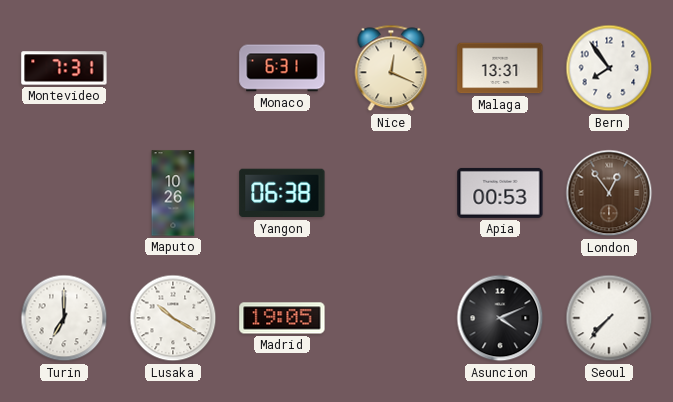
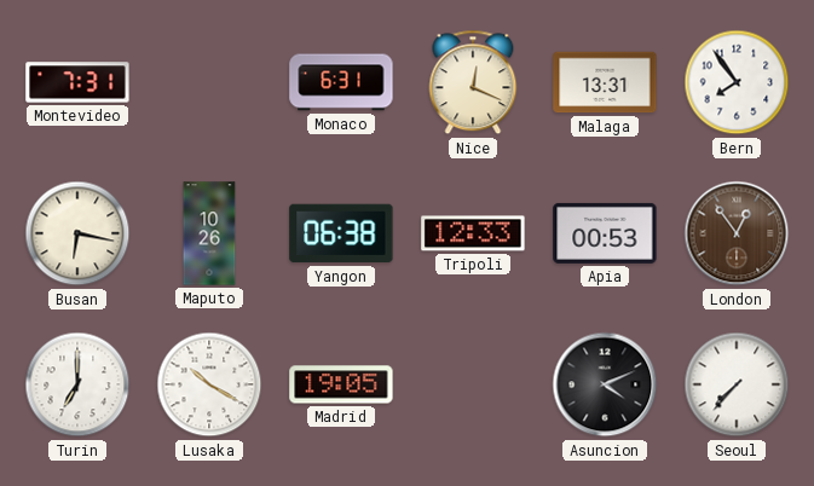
Busan: none -> 6:17 (77, 233)
Tripoli: none -> 12:33 (473, 233)
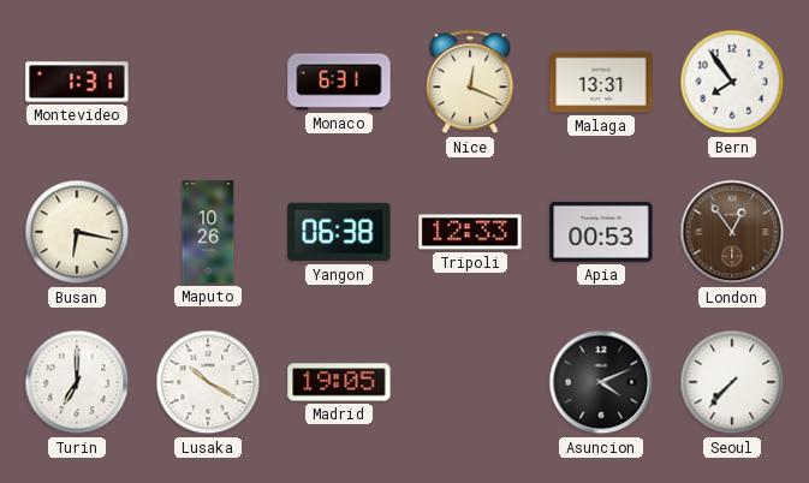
Montevideo: 7:31 -> 1:31 (77, 82)
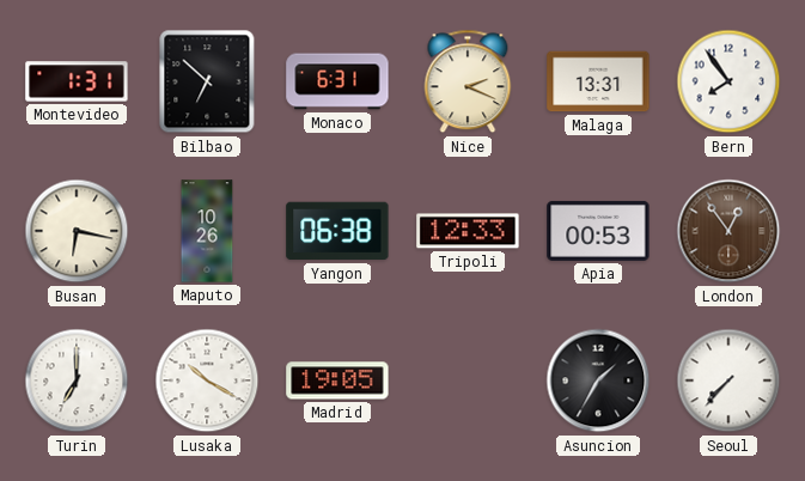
Bilbao: none -> 6:52 (207, 81)
Nice: 12:19 -> 2:19 (468, 81)
Asuncion: 4:11 -> 1:35 (598, 380)
